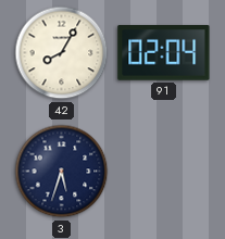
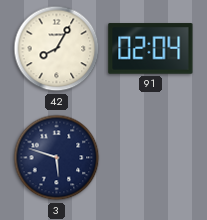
3: 5:33 -> 5:48 (57, 158)
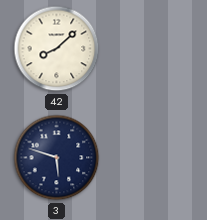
42: 8:05 -> 8:08 (57, 49)
91: 02:04 -> none (151, 49)
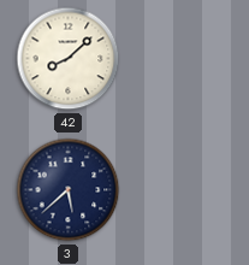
3: 5:48 -> 5:38 (69, 190)
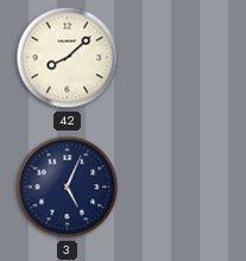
3: 5:38 -> 5:04 (68, 187)
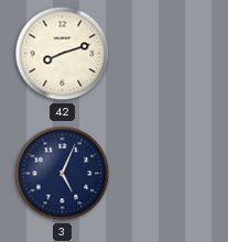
42: 8:08 -> 8:12 (63, 54)
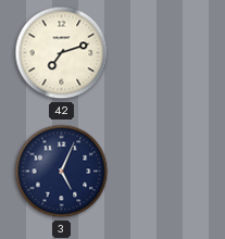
42: 8:12 -> 7:12 (62, 53)
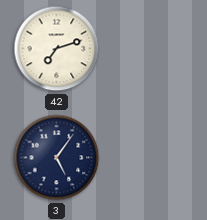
3: 5:04 -> 5:06 (57, 158)
